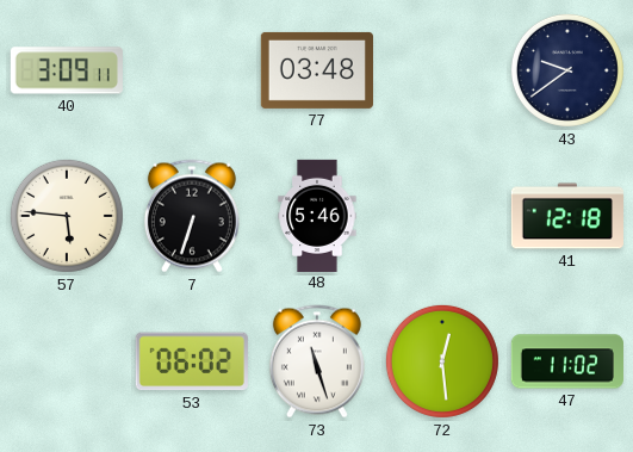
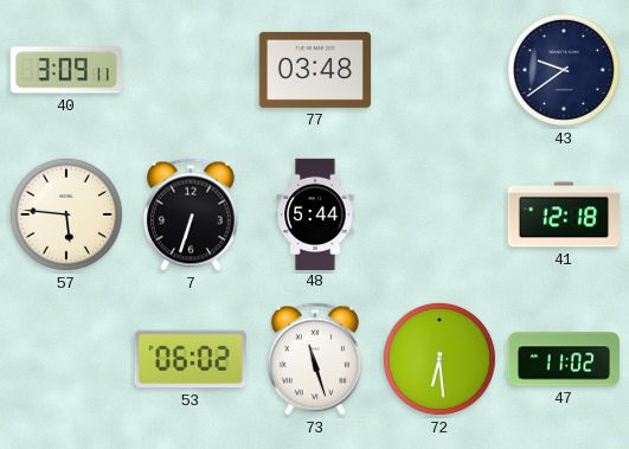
48: 5:46 -> 5:44 (315, 213)
72: 12:29 -> 6:29 (439, 359)
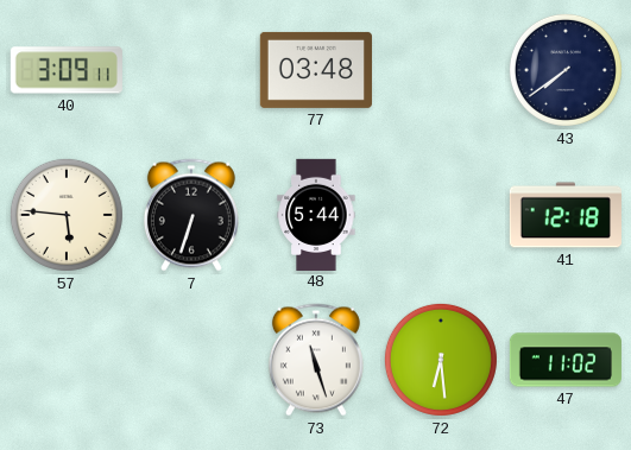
43: 9:39 -> 7:39 (566, 70)
53: 06:02 -> none (191, 359)
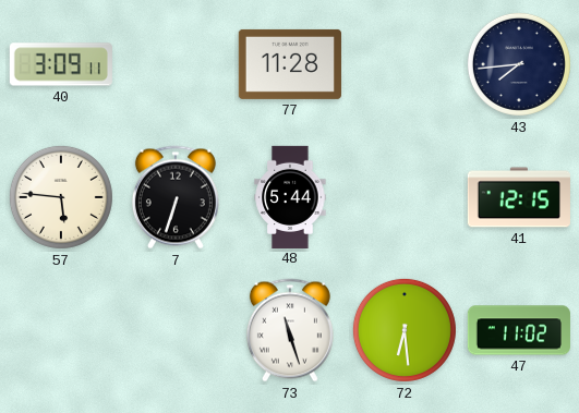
77: 03:48 -> 11:28 (290, 64)
43: 7:39 -> 7:44 (519, 64)
41: 12:18 -> 12:15 (519, 197)
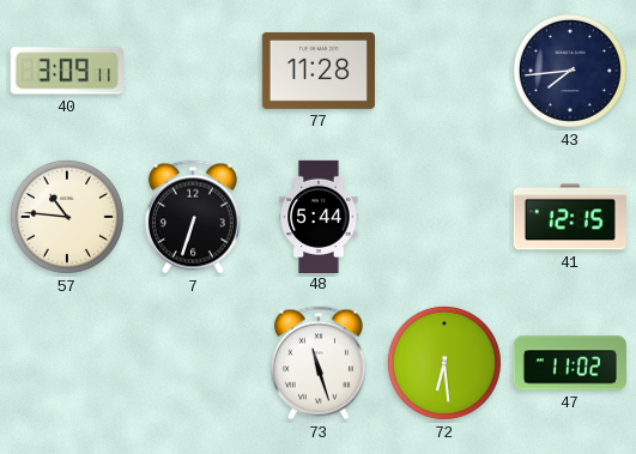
57: 5:46 -> 10:46 (67, 217)
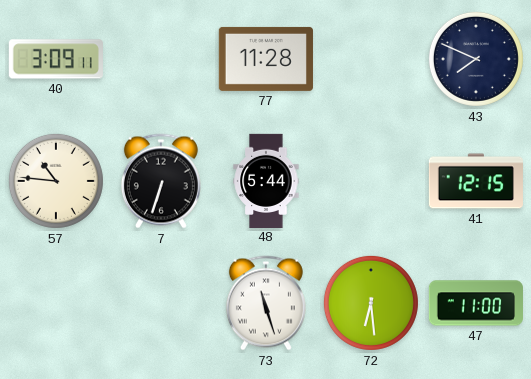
43: 7:44 -> 7:49 (476, 59)
47: 11:02 -> 11:00 (476, 303)
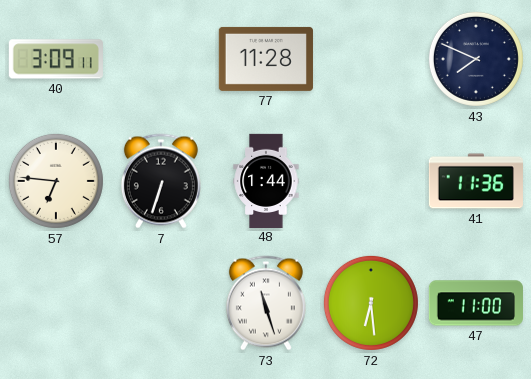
57: 10:46 -> 6:46 (56, 181)
48: 5:44 -> 1:44 (266, 180)
41: 12:15 -> 11:36 (476, 181)
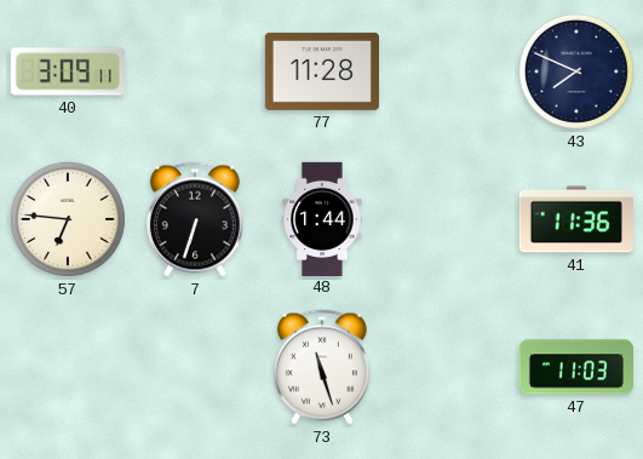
72: 6:29 -> none (371, 303)
47: 11:00 -> 11:03 (576, 367)
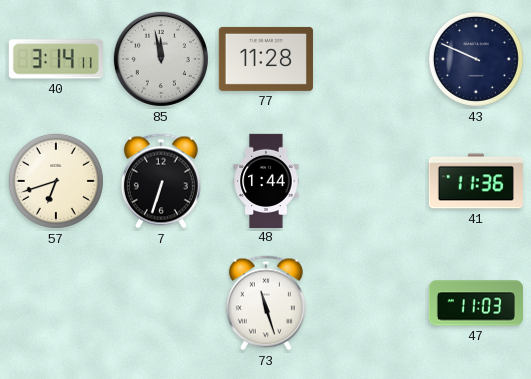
40: 3:09 -> 3:14 (56, 59)
85: none -> 11:58 (161, 59)
43: 7:49 -> 9:49 (476, 59)
57: 6:46 -> 6:42 (56, 181)
